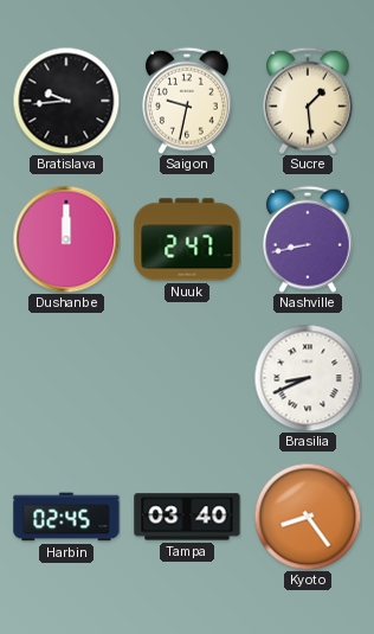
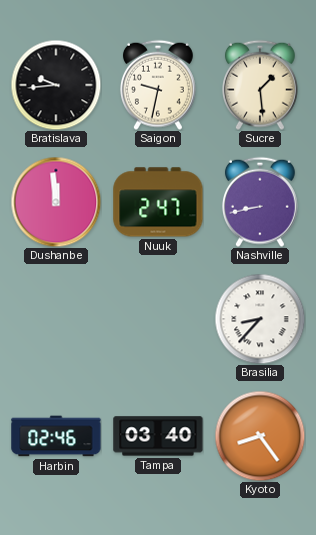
Dushanbe: 12:00 -> 11:59 (56, 202)
Brasilia: 8:41 -> 8:37 (260, 319)
Harbin: 02:45 -> 02:46 (56, 436)
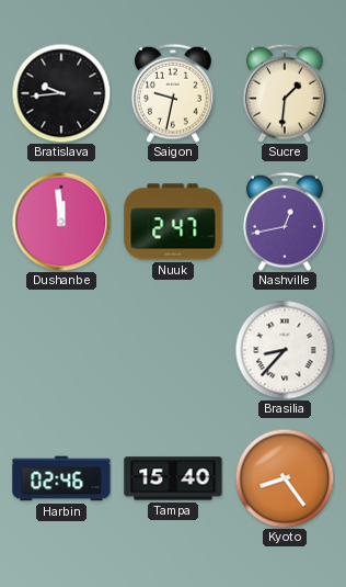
Sucre: 1:29 -> 1:31 (285, 93)
Nashville: 8:43 -> 12:43 (285, 222)
Tampa: 03:40 -> 15:40 (173, 478)
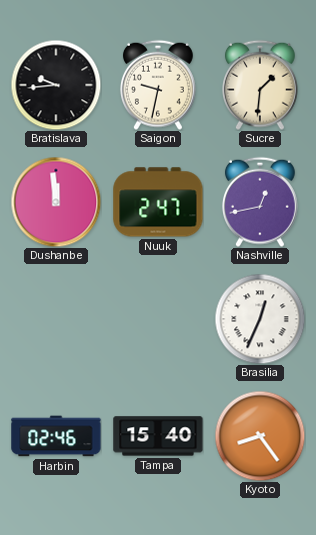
Brasilia: 8:37 -> 12:34 (260, 319)
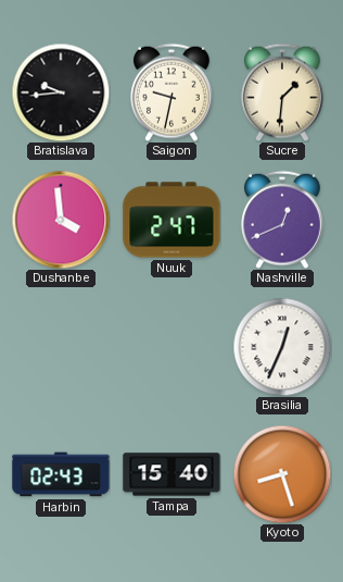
Dushanbe: 11:59 -> 3:59 (61, 220)
Nashville: 12:43 -> 12:41 (282, 220)
Harbin: 02:46 -> 02:43 (61, 474)
Kyoto: 8:24 -> 8:27 (282, 474)
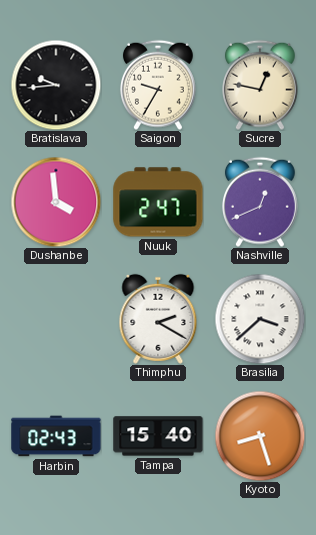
Saigon: 9:32 -> 9:35 (158, 85)
Sucre: 1:31 -> 12:47 (260, 85)
Thimphu: none -> 2:20 (158, 319)
Brasilia: 12:34 -> 3:38 (260, 319)
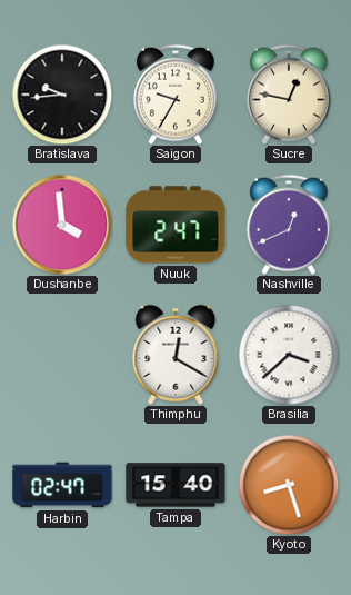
Thimphu: 2:20 -> 12:20 (175, 355)
Harbin: 02:43 -> 02:47 (62, 485)
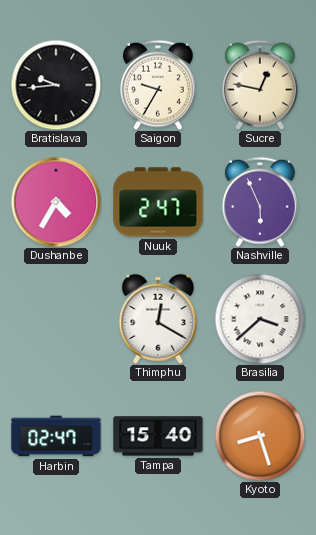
Dushanbe: 3:59 -> 4:35 (56, 202)
Nashville: 12:41 -> 5:56 (260, 202)
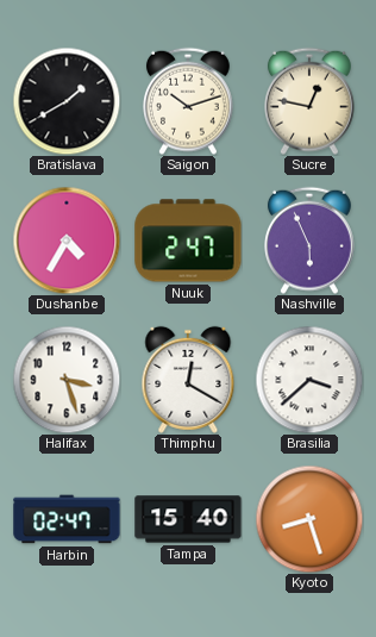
Bratislava: 9:44 -> 1:40 (67, 101)
Saigon: 9:35 -> 10:12 (188, 101)
Halifax: none -> 3:27 (67, 380)
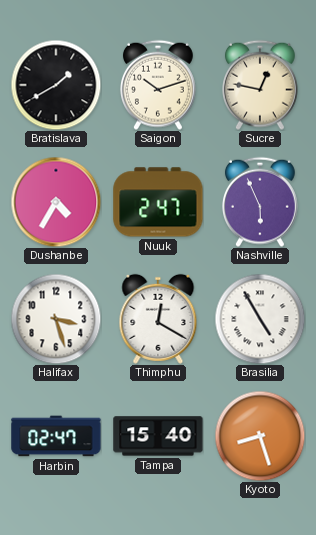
Brasilia: 3:38 -> 4:55 (260, 319)
